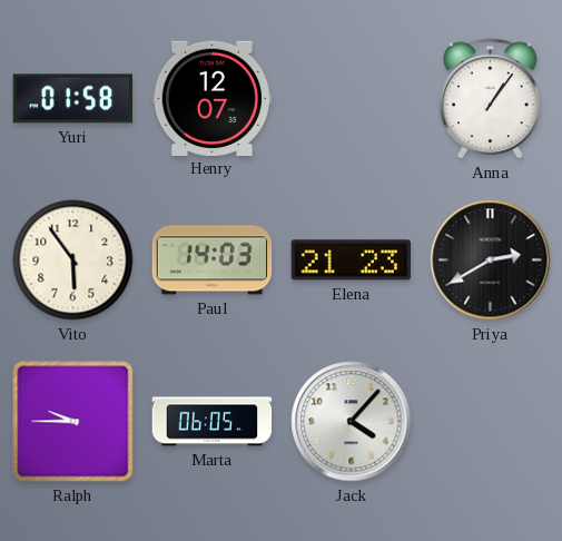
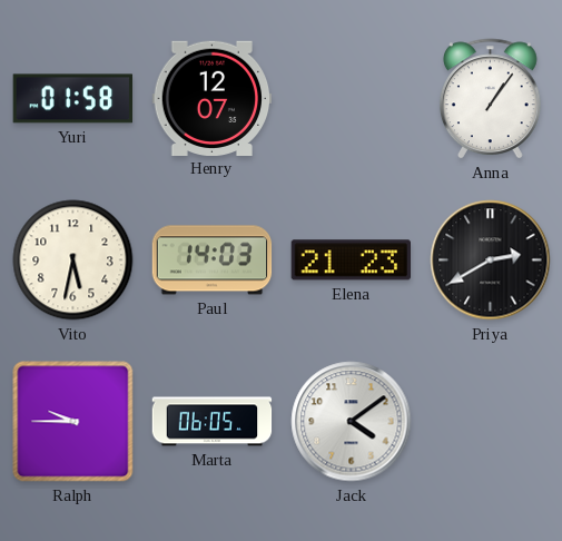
Vito: 5:54 -> 5:32 (73, 260)
Jack: 4:07 -> 4:09 (352, 422)
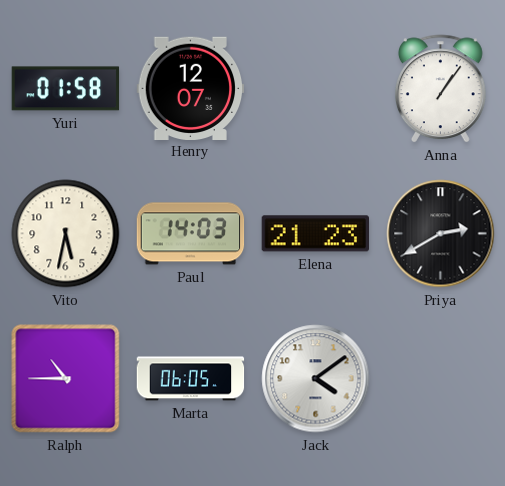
Ralph: 9:45 -> 10:45 (66, 379)
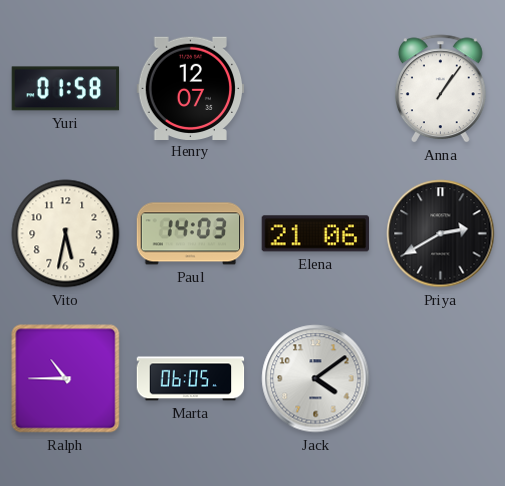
Elena: 21:23 -> 21:06 (315, 234)
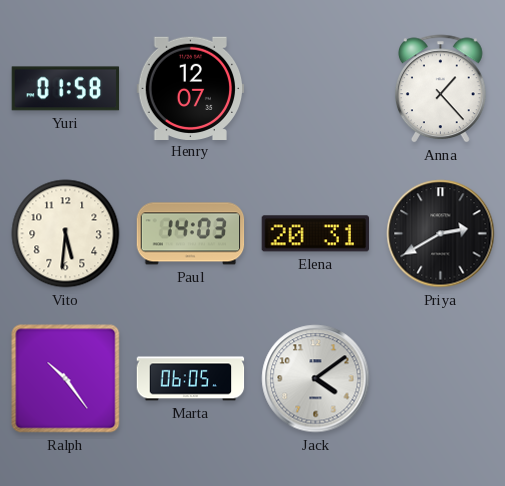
Anna: 1:06 -> 1:23 (440, 89)
Vito: 5:32 -> 5:31 (66, 234)
Elena: 21:06 -> 20:31 (315, 234)
Ralph: 10:45 -> 10:24 (66, 379)
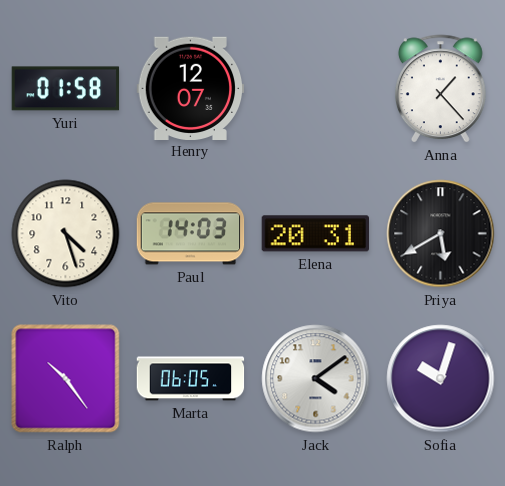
Vito: 5:31 -> 4:27 (66, 234)
Priya: 2:40 -> 5:40 (441, 234)
Sofia: none -> 10:03 (441, 379)
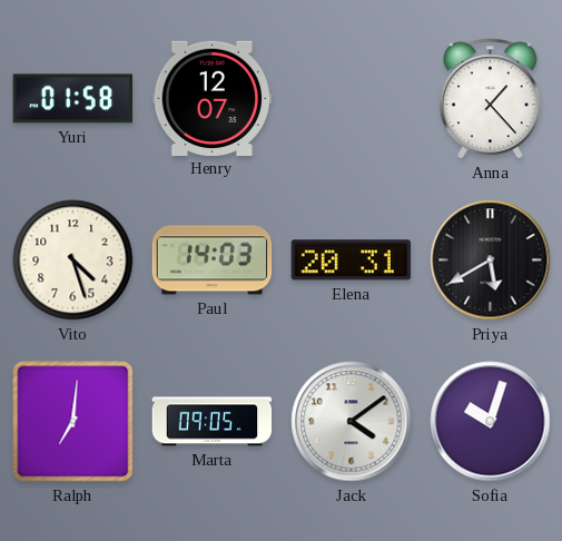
Ralph: 10:24 -> 7:01 (73, 422)
Marta: 06:05 -> 09:05 (213, 422)
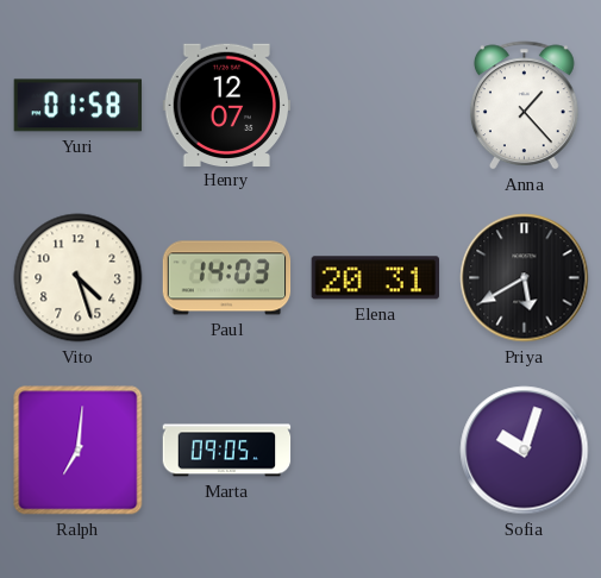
Jack: 4:09 -> none (352, 422)
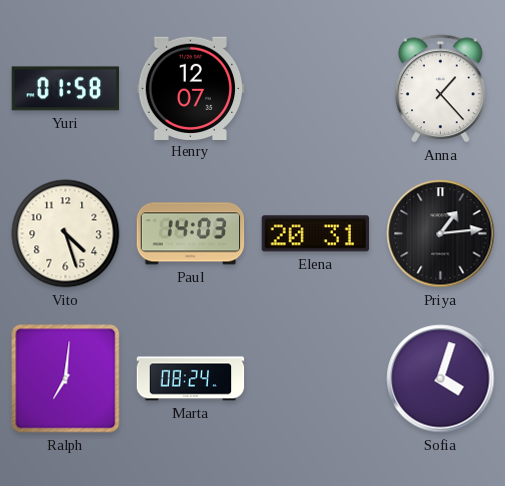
Priya: 5:40 -> 1:14 (441, 234)
Marta: 09:05 -> 08:24 (191, 379)
Sofia: 10:03 -> 4:03 (441, 379)
